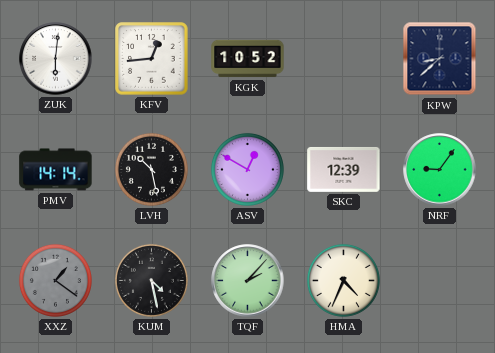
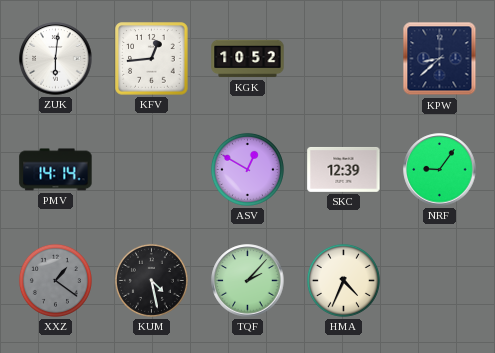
LVH: 10:28 -> none (151, 169)
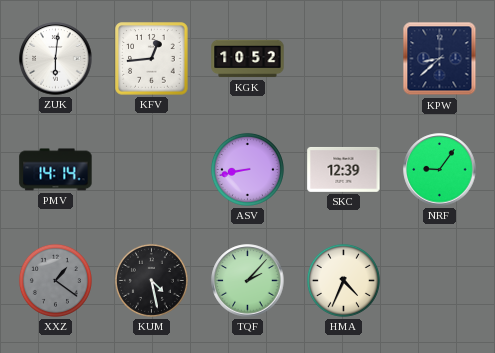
ASV: 12:50 -> 8:43 (247, 169)
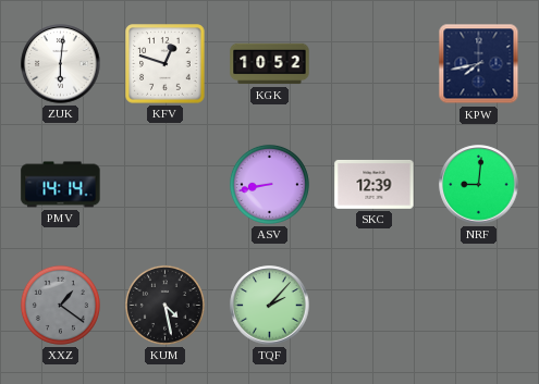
KFV: 12:44 -> 12:48 (166, 64)
KPW: 8:38 -> 7:43 (479, 64)
NRF: 9:06 -> 9:01 (479, 185)
HMA: 4:34 -> none (343, 280)
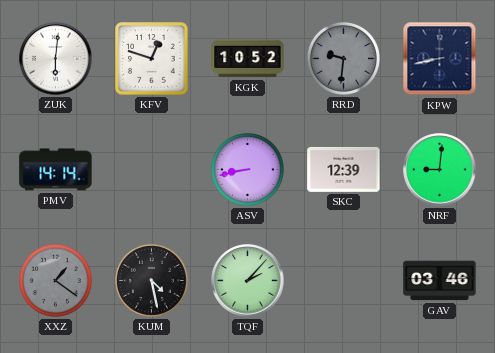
RRD: none -> 9:31 (343, 58)
KPW: 7:43 -> 8:43 (440, 59)
GAV: none -> 03:46 (440, 281)
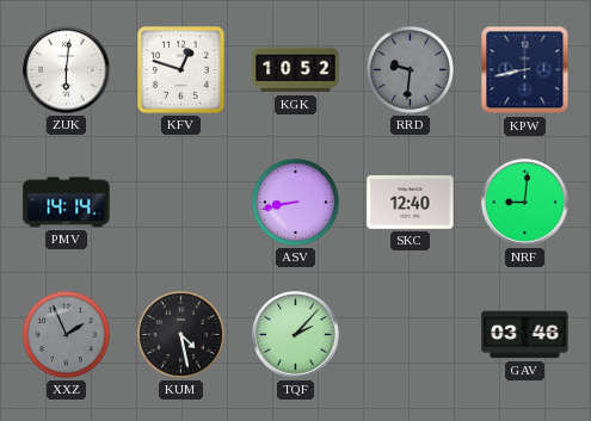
SKC: 12:39 -> 12:40 (411, 202)
XXZ: 1:21 -> 1:56 (66, 334)
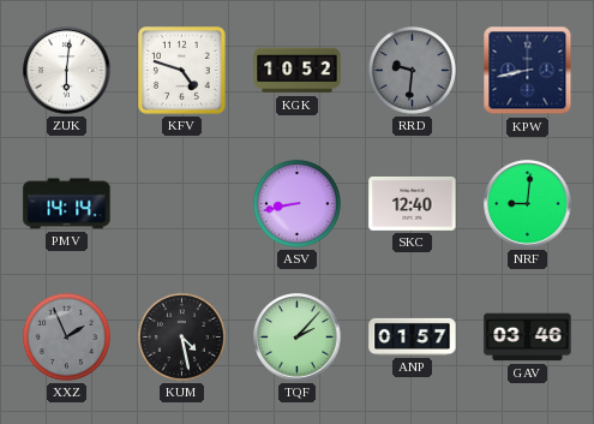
KFV: 12:48 -> 4:48 (182, 71)
ANP: none -> 01:57 (413, 336)
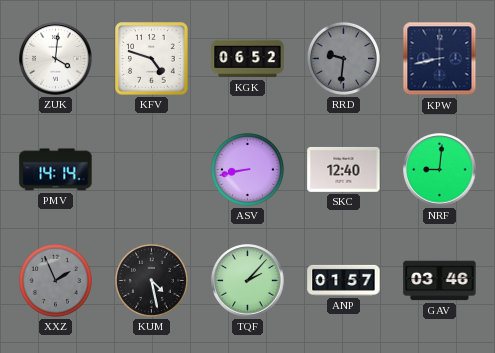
ZUK: 6:01 -> 4:01 (56, 59)
KGK: 10:52 -> 06:52 (248, 59)
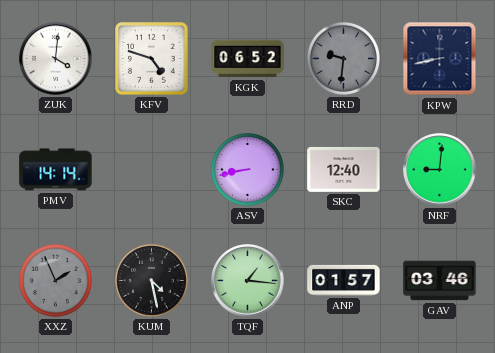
TQF: 2:07 -> 1:16 (248, 281)
